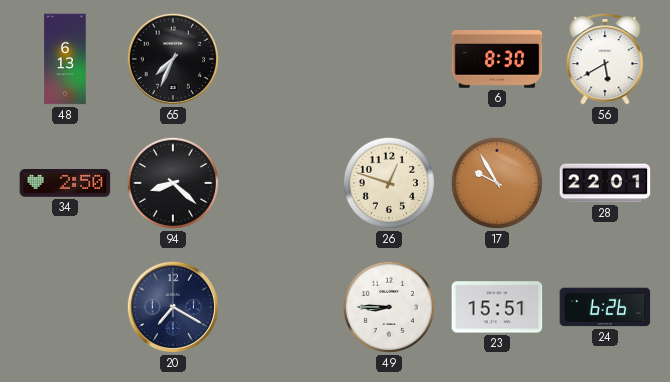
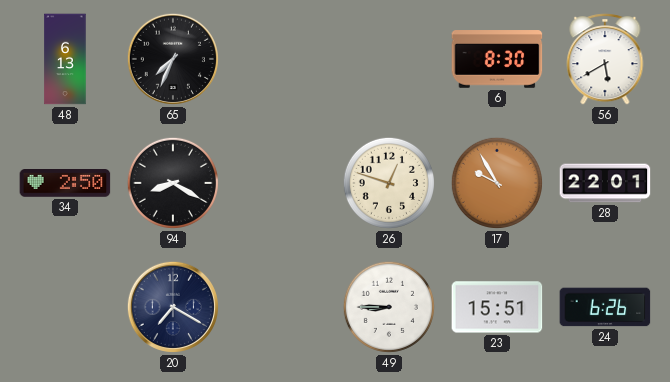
94: 8:22 -> 8:20 (173, 183)
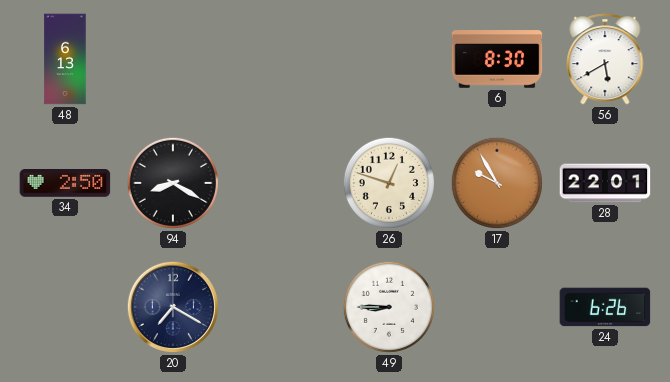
65: 7:34 -> none (173, 59)
23: 15:51 -> none (497, 307)
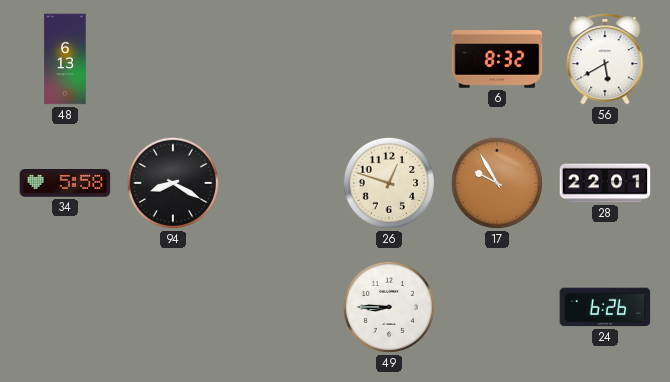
6: 8:30 -> 8:32 (497, 59)
34: 2:50 -> 5:58 (65, 183)
20: 7:20 -> none (173, 307)
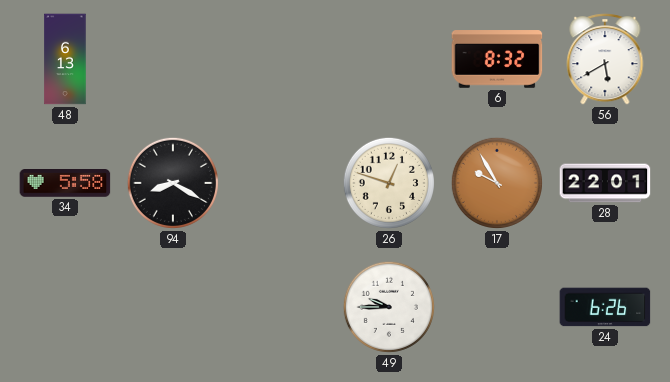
49: 8:45 -> 9:45 (389, 307)
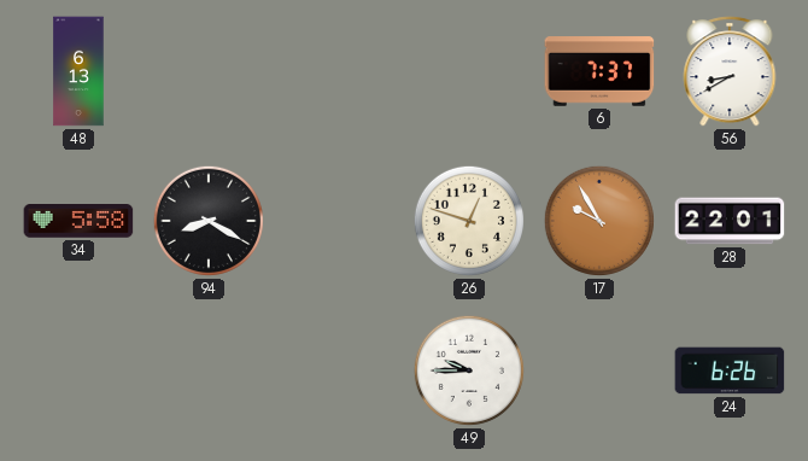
6: 8:32 -> 7:37 (599, 71)
56: 5:40 -> 8:40 (730, 71)
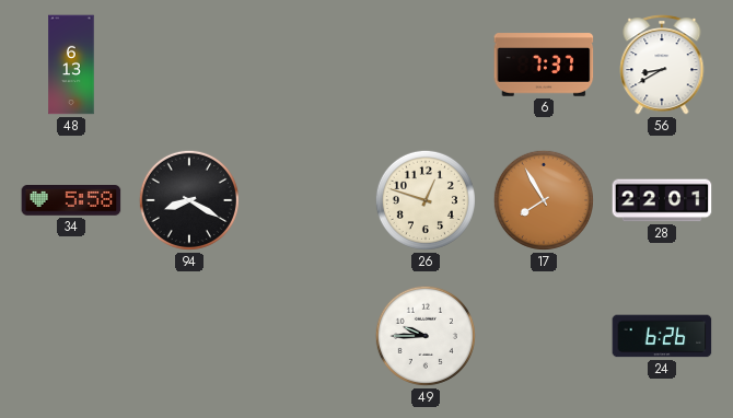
17: 9:55 -> 7:55 (544, 200)
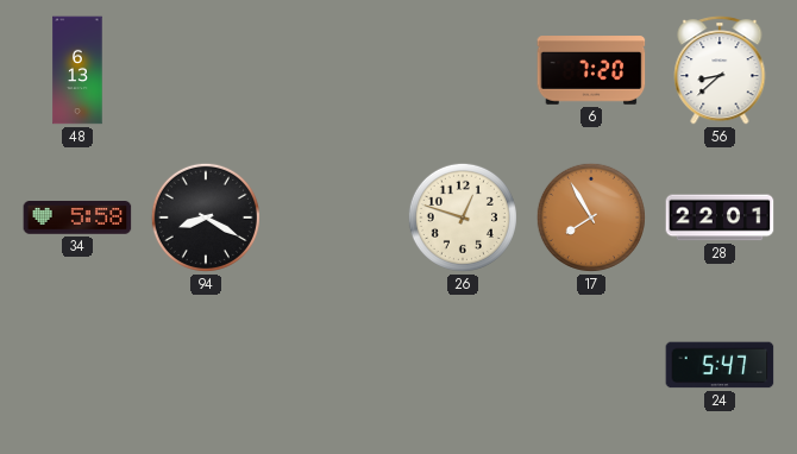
6: 7:37 -> 7:20 (591, 70)
56: 8:40 -> 8:38 (720, 70)
49: 9:45 -> none (426, 336)
24: 6:26 -> 5:47 (720, 365)
